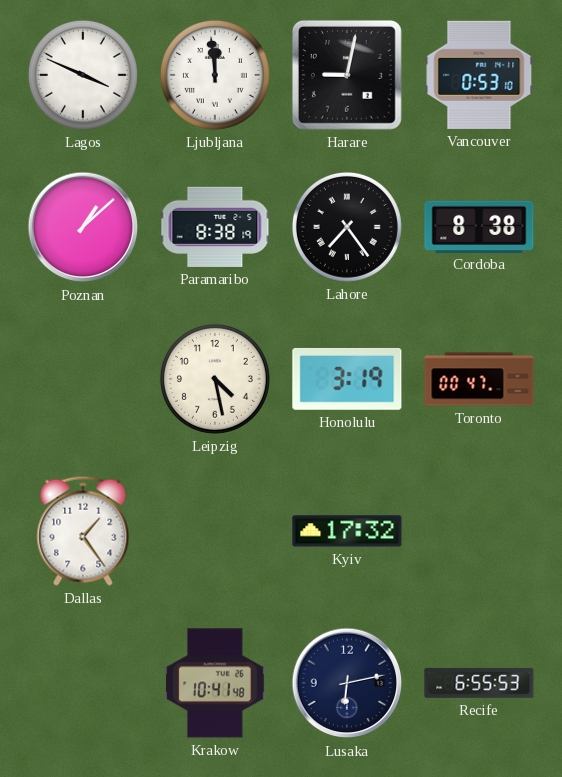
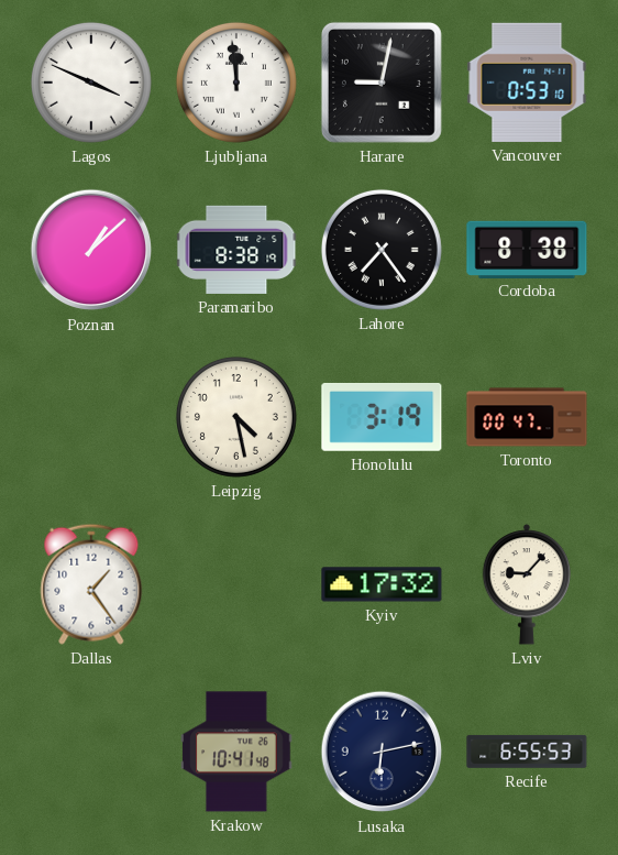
Lviv: none -> 9:07 (527, 584)
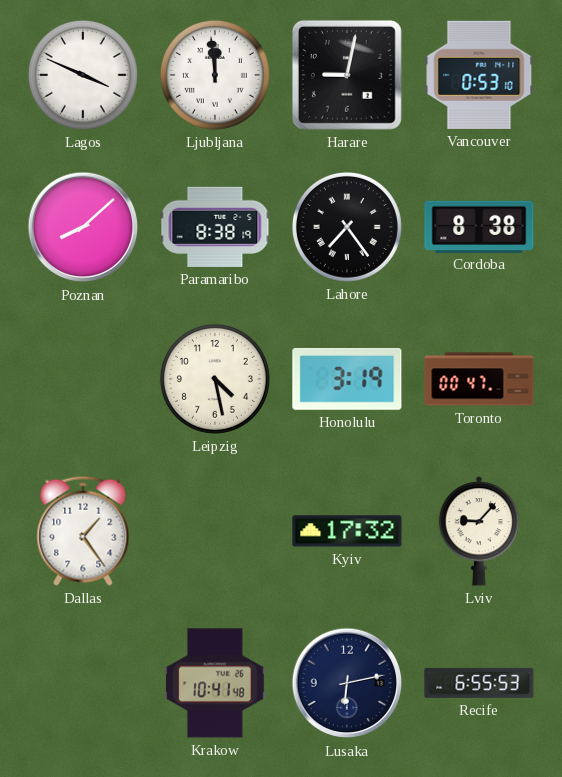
Poznan: 1:08 -> 8:08 (83, 227)
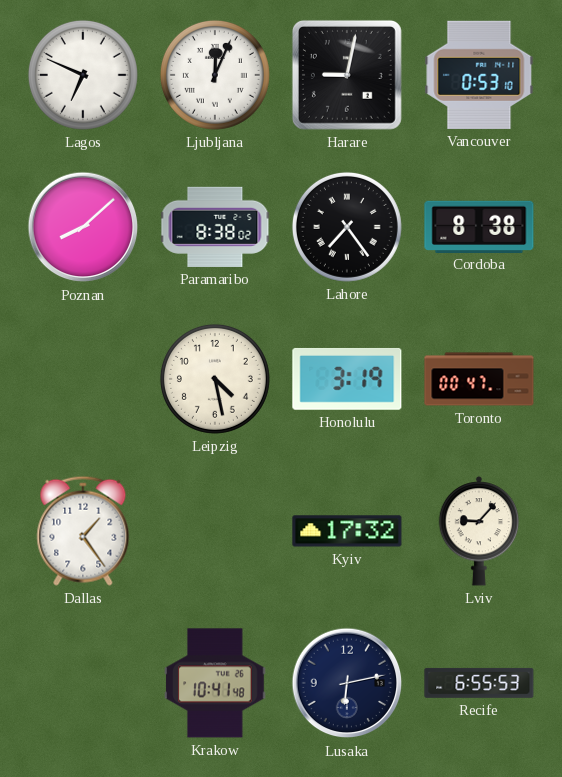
Lagos: 3:49 -> 6:49 (83, 75)
Ljubljana: 11:59 -> 12:04 (215, 75)
Paramaribo: 8:38:19 -> 8:38:02 (215, 227)
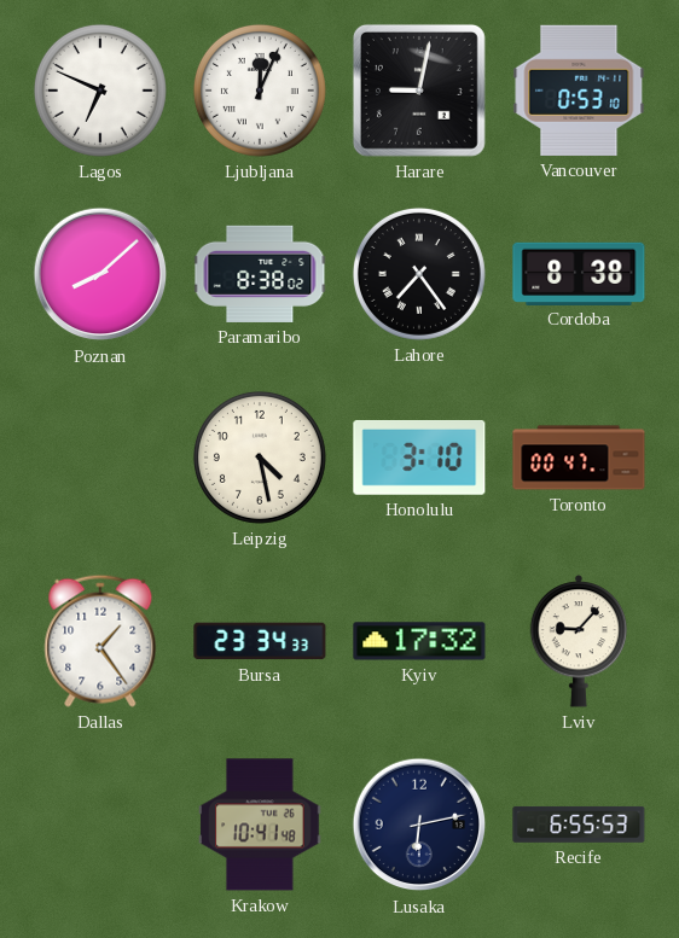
Honolulu: 3:19 -> 3:10 (419, 458)
Bursa: none -> 23:34 (260, 641)
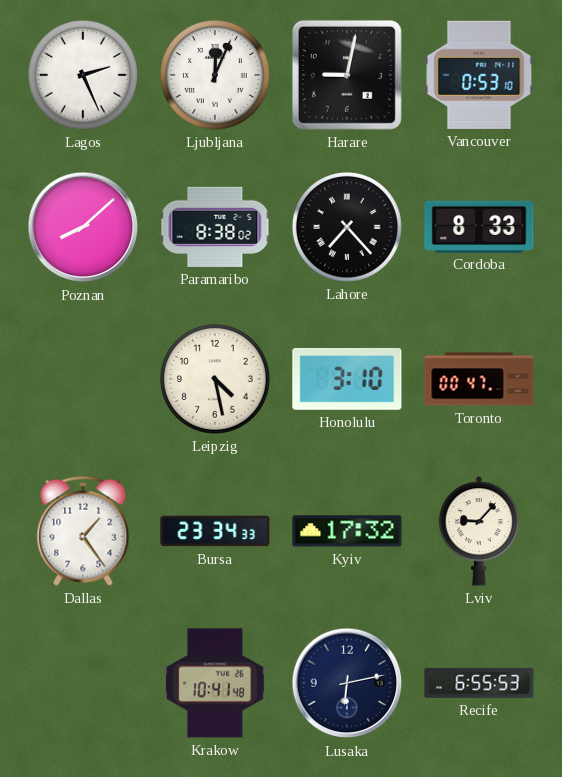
Lagos: 6:49 -> 2:26 (83, 75)
Lahore: 7:24 -> 7:23 (347, 227)
Cordoba: 8:38 -> 8:33 (479, 226)
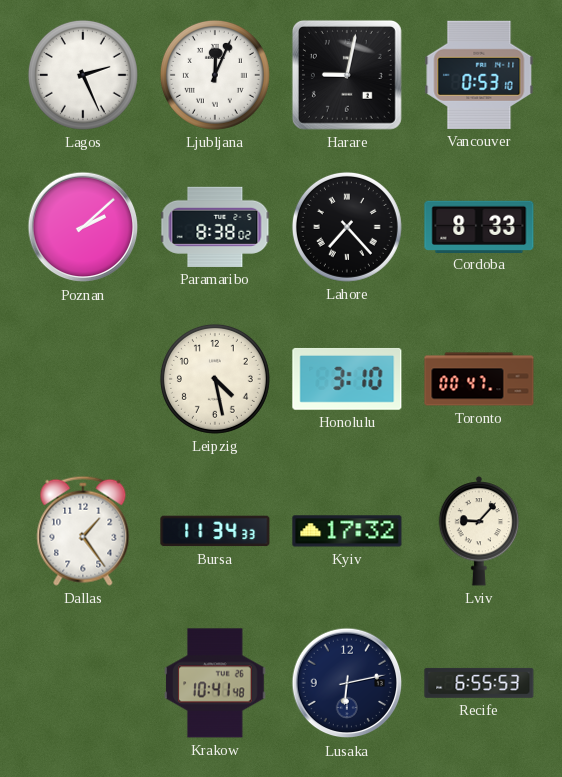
Poznan: 8:08 -> 2:08 (83, 227)
Bursa: 23:34 -> 11:34 (215, 531)
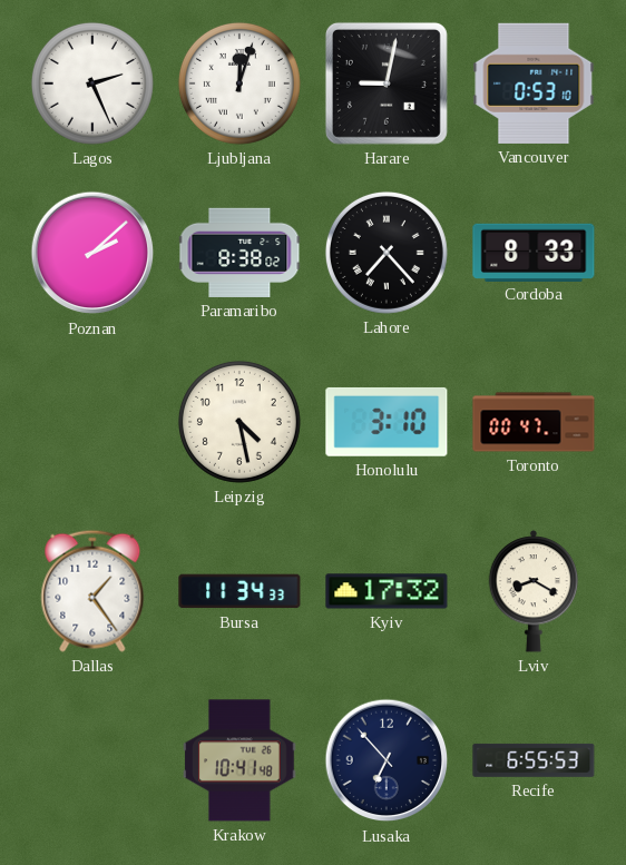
Ljubljana: 12:04 -> 12:03 (239, 83)
Lviv: 9:07 -> 8:20 (534, 591)
Lusaka: 6:13 -> 6:53 (387, 760)
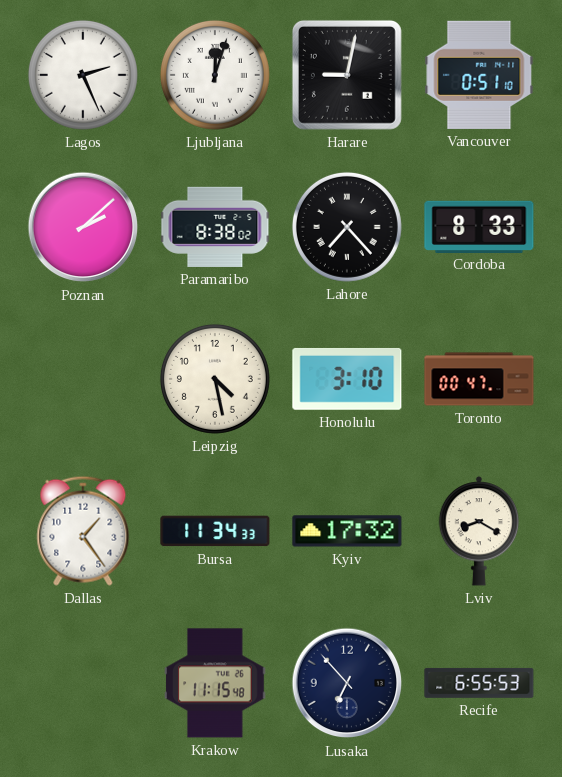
Vancouver: 0:53 -> 0:51 (479, 75)
Krakow: 10:41 -> 11:15 (215, 683)
